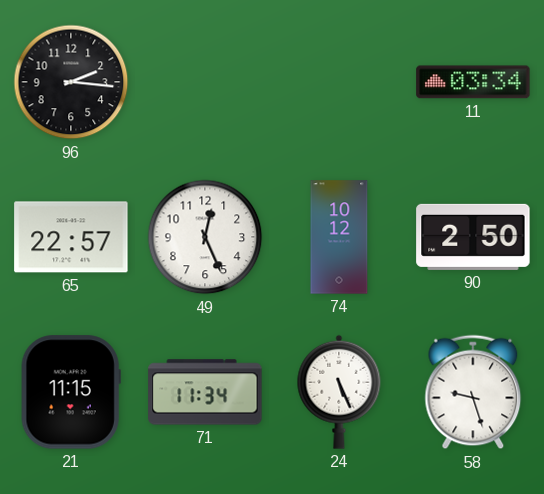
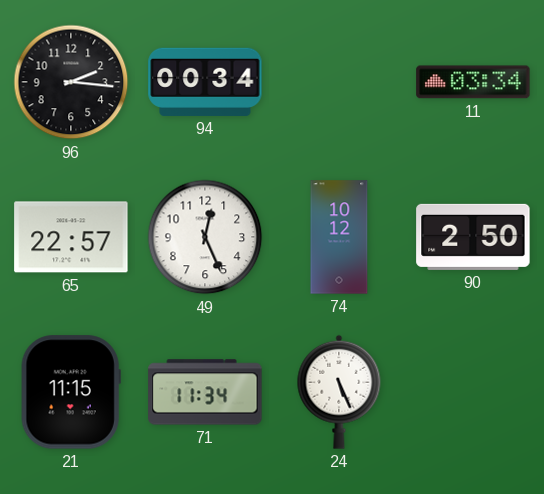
94: none -> 00:34 (205, 82)
58: 9:27 -> none (473, 392)
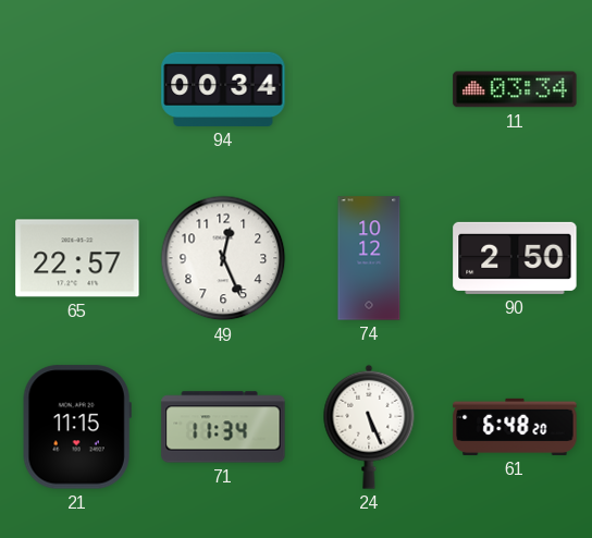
96: 2:16 -> none (71, 82)
61: none -> 6:48 (515, 427)
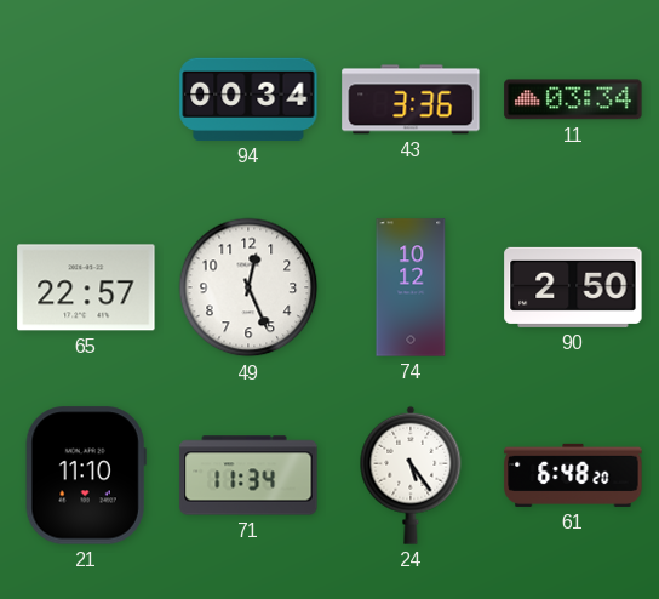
43: none -> 3:36 (411, 99)
21: 11:15 -> 11:10 (86, 475)
24: 5:26 -> 5:24 (411, 475)
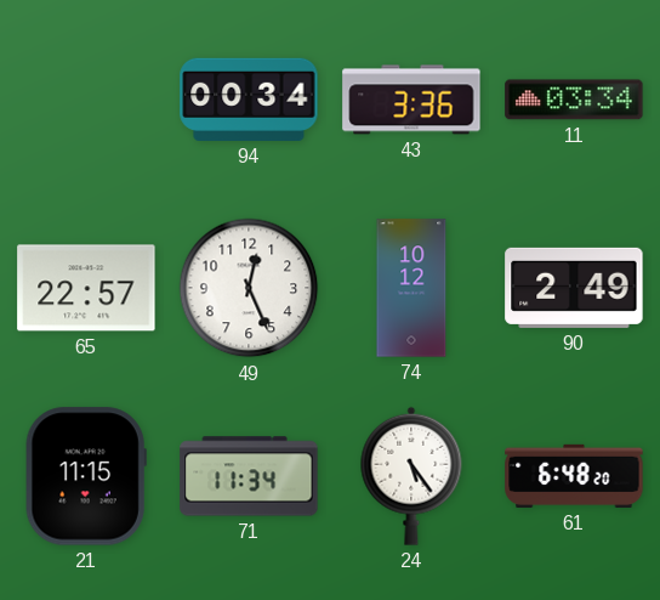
90: 2:50 -> 2:49 (574, 288)
21: 11:10 -> 11:15 (86, 476)
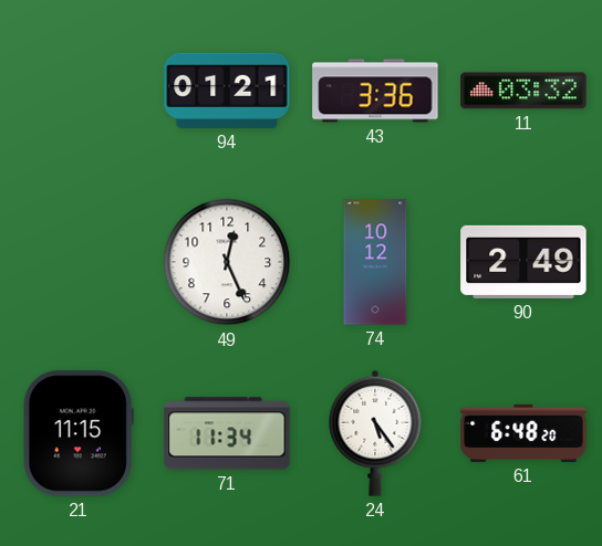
94: 00:34 -> 01:21 (227, 91)
11: 03:34 -> 03:32 (523, 91)
65: 22:57 -> none (86, 288)
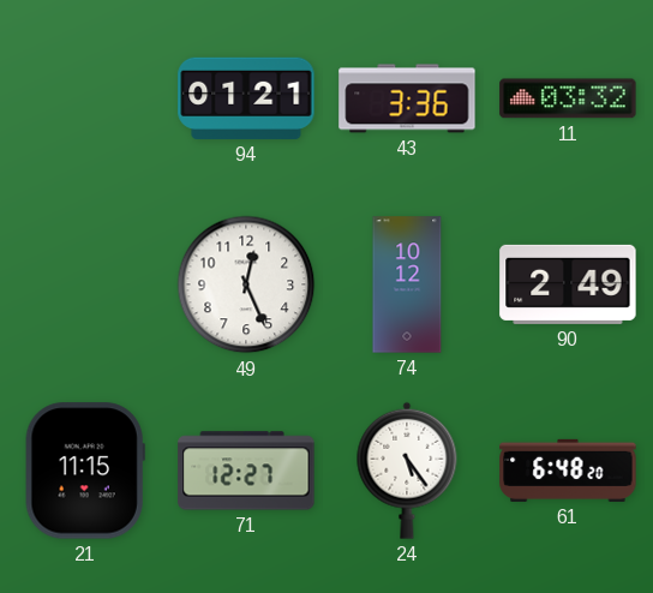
71: 11:34 -> 12:27 (246, 471)
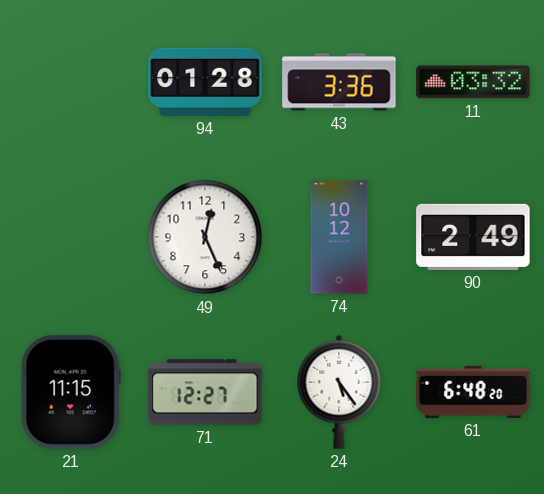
94: 01:21 -> 01:28 (205, 82)
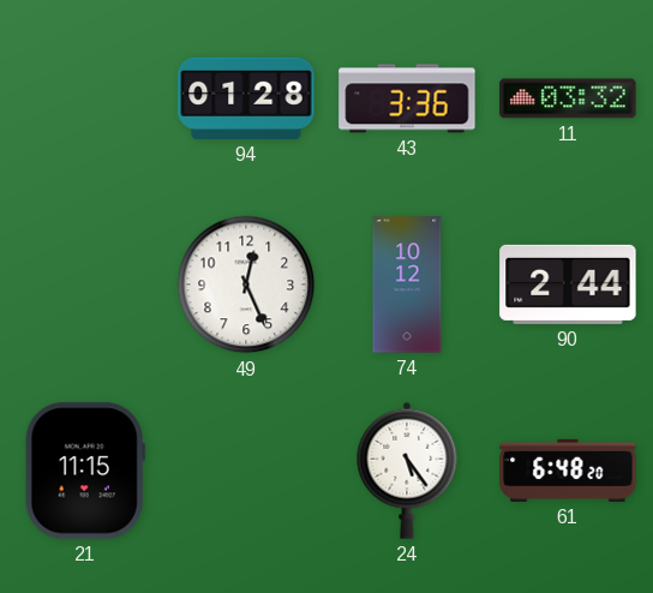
90: 2:49 -> 2:44 (568, 284)
71: 12:27 -> none (205, 392)
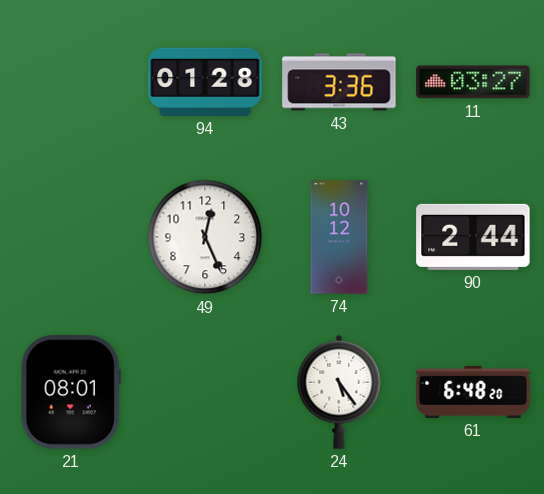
11: 03:32 -> 03:27 (473, 82)
21: 11:15 -> 08:01 (71, 392)
